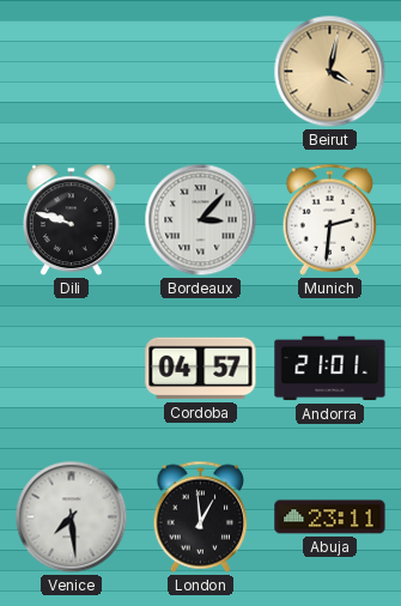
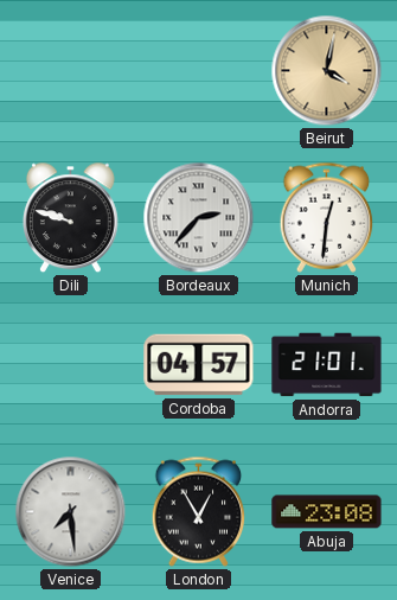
Bordeaux: 3:07 -> 2:37 (199, 218)
Munich: 2:31 -> 12:31 (327, 217)
London: 12:59 -> 12:55 (199, 511)
Abuja: 23:11 -> 23:08 (327, 512)
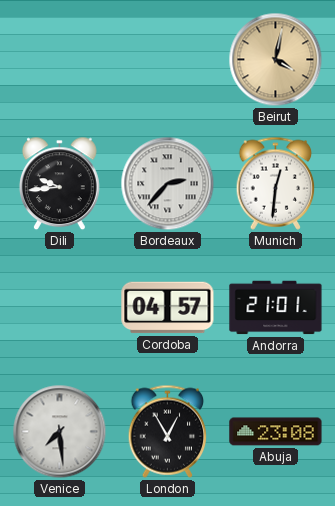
Dili: 9:48 -> 9:44 (59, 184)
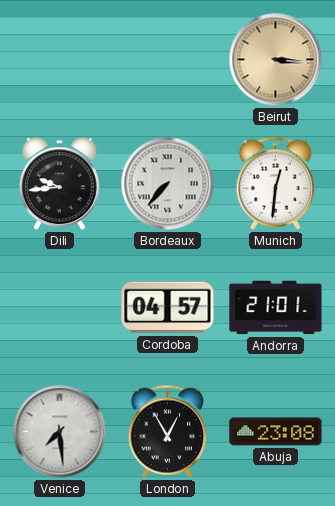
Beirut: 4:02 -> 3:16 (276, 60)
Bordeaux: 2:37 -> 7:37 (168, 184)
